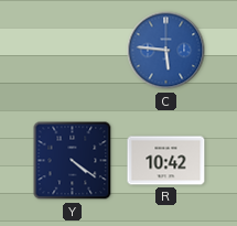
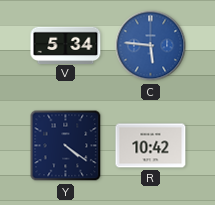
V: none -> 5:34 (66, 45)
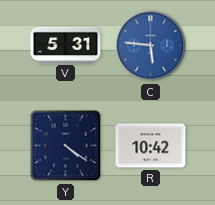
V: 5:34 -> 5:31 (66, 45)
